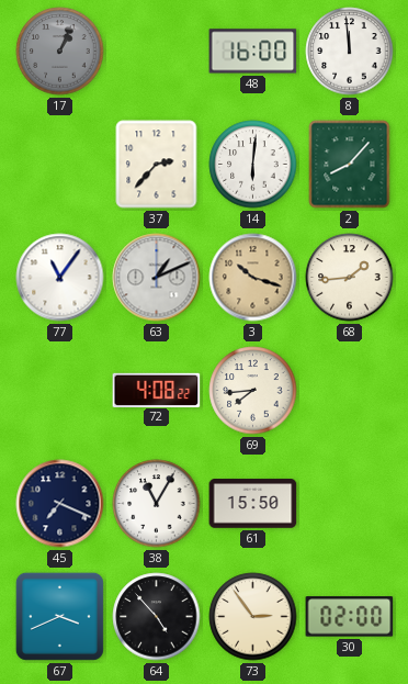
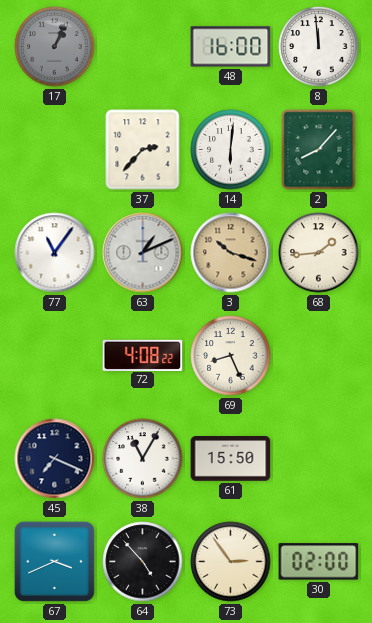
69: 7:44 -> 8:26 (231, 356)
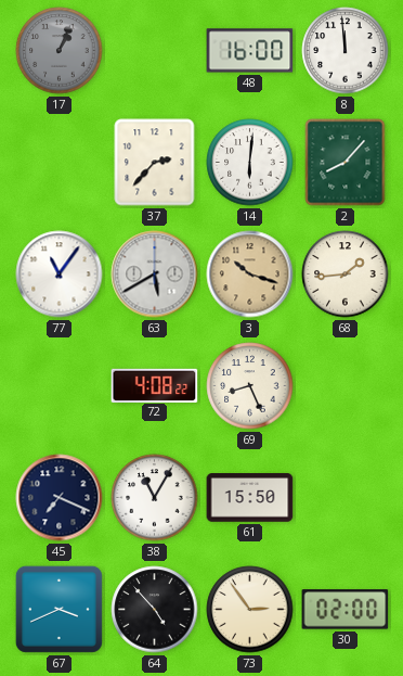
63: 1:11 -> 5:40 (155, 275)
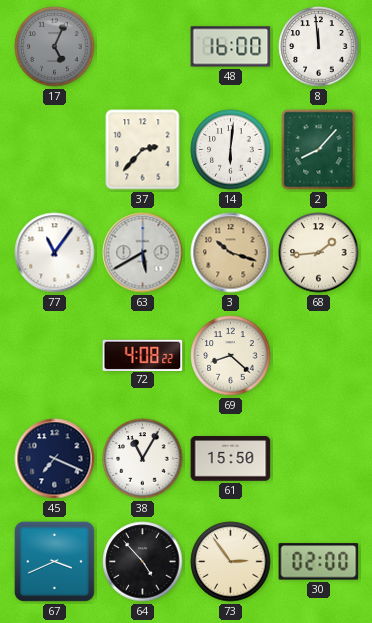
17: 1:04 -> 5:04 (55, 47)
69: 8:26 -> 8:22 (231, 356)
